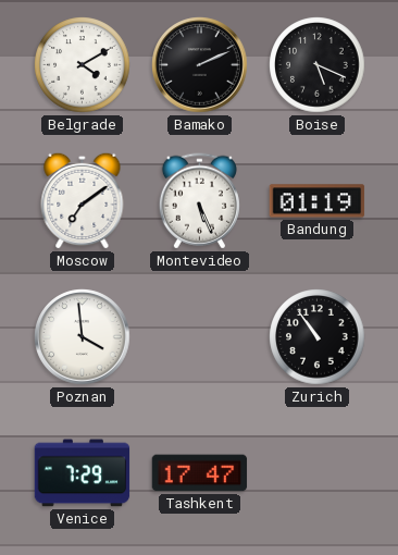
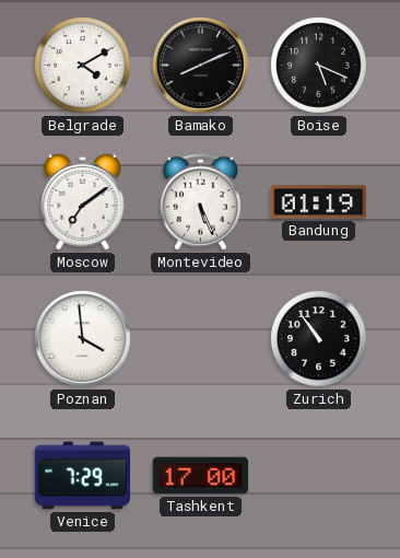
Bamako: 2:11 -> 8:11 (201, 66)
Tashkent: 17:47 -> 17:00 (201, 476)
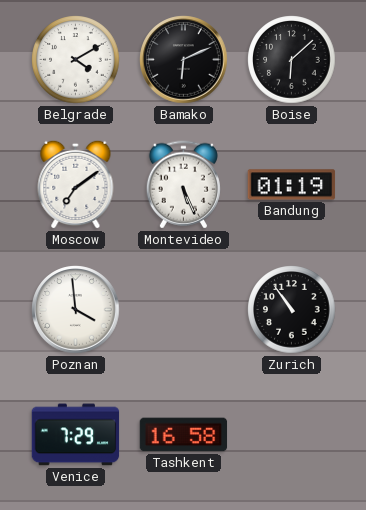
Bamako: 8:11 -> 6:11 (184, 60)
Boise: 5:19 -> 6:08 (292, 60)
Tashkent: 17:00 -> 16:58 (184, 435)
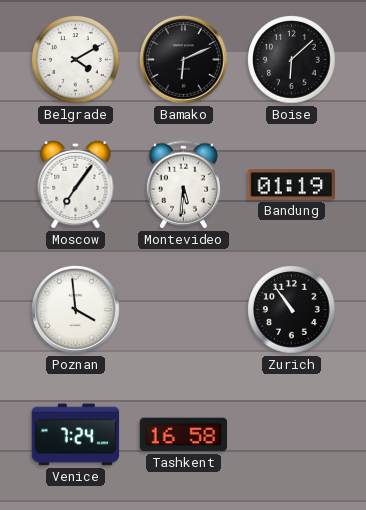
Moscow: 7:09 -> 7:06 (76, 184)
Montevideo: 5:26 -> 5:31 (183, 185)
Venice: 7:29 -> 7:24 (76, 435)
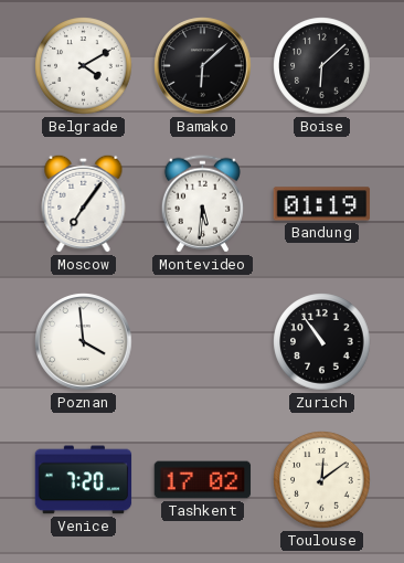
Bamako: 6:11 -> 6:08 (203, 66)
Venice: 7:24 -> 7:20 (84, 480)
Tashkent: 16:58 -> 17:02 (203, 480)
Toulouse: none -> 12:09 (322, 480)
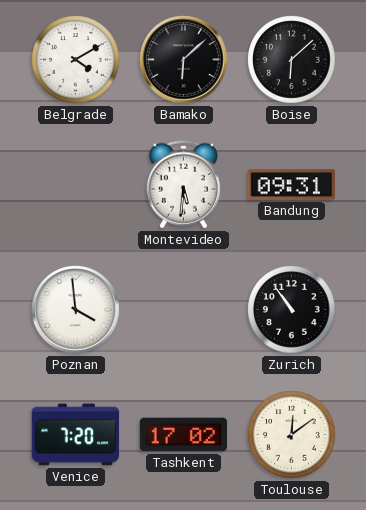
Moscow: 7:06 -> none (84, 203)
Bandung: 01:19 -> 09:31 (292, 185)
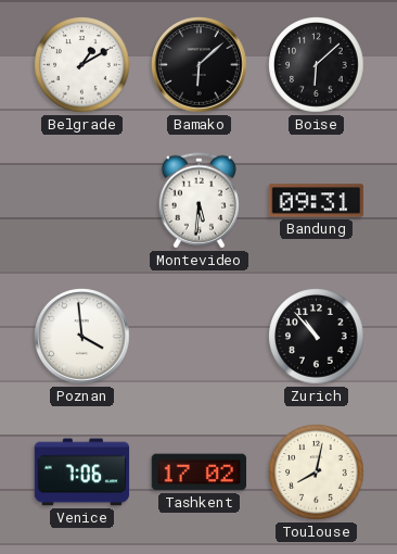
Belgrade: 4:10 -> 1:10 (82, 65)
Zurich: 10:54 -> 10:53 (317, 337)
Venice: 7:20 -> 7:06 (82, 473)
Toulouse: 12:09 -> 8:02 (317, 473)
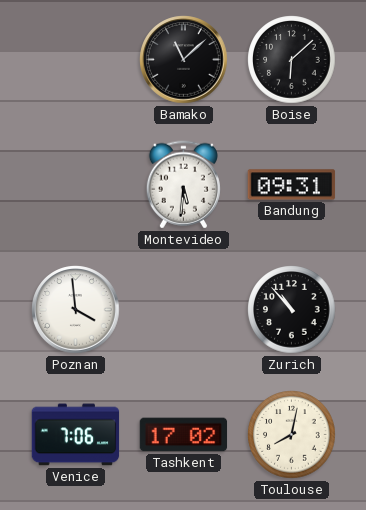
Belgrade: 1:10 -> none (82, 65)
Bamako: 6:08 -> 11:08 (184, 60)
